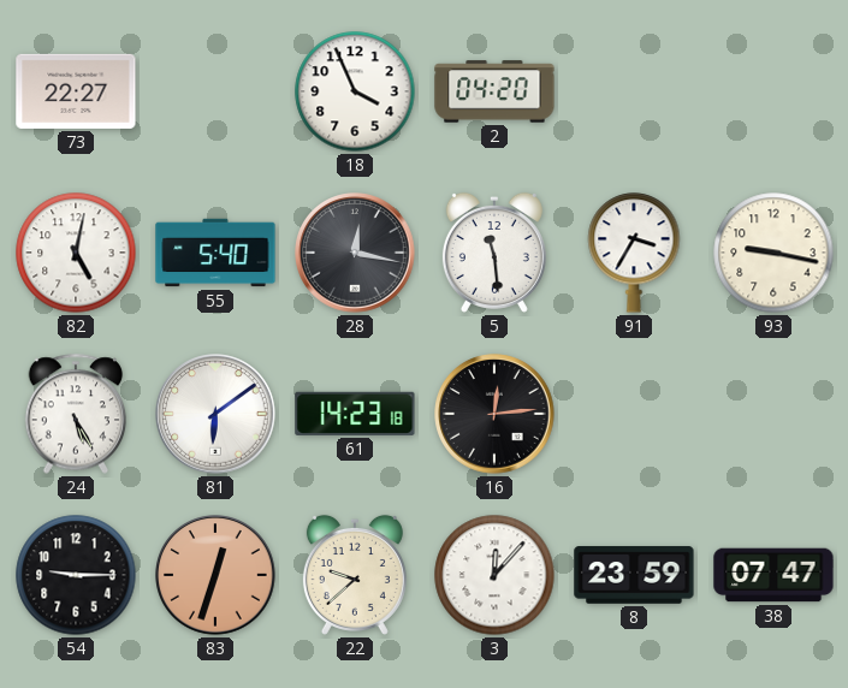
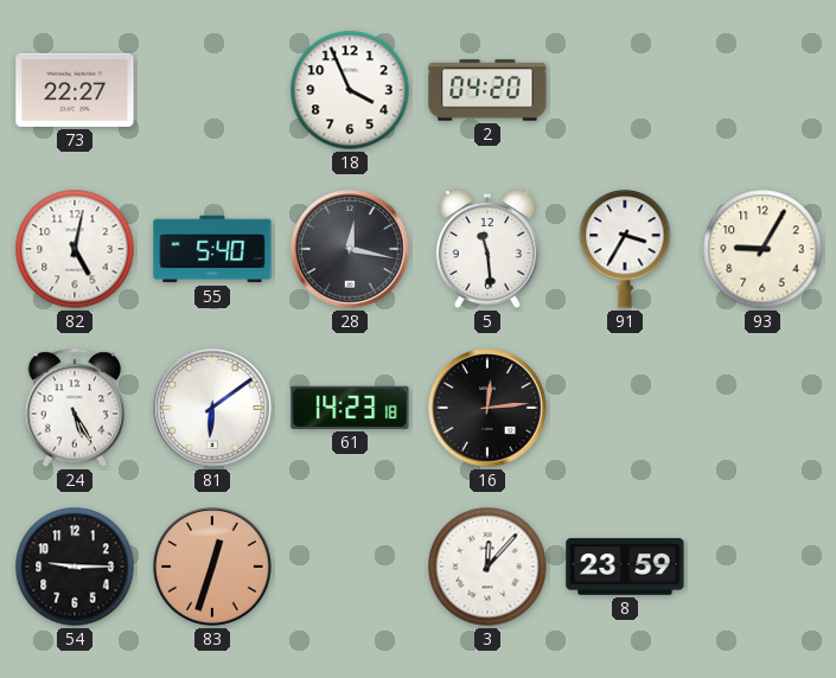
93: 9:17 -> 9:05 (762, 249)
22: 9:38 -> none (355, 575)
38: 07:47 -> none (773, 575)
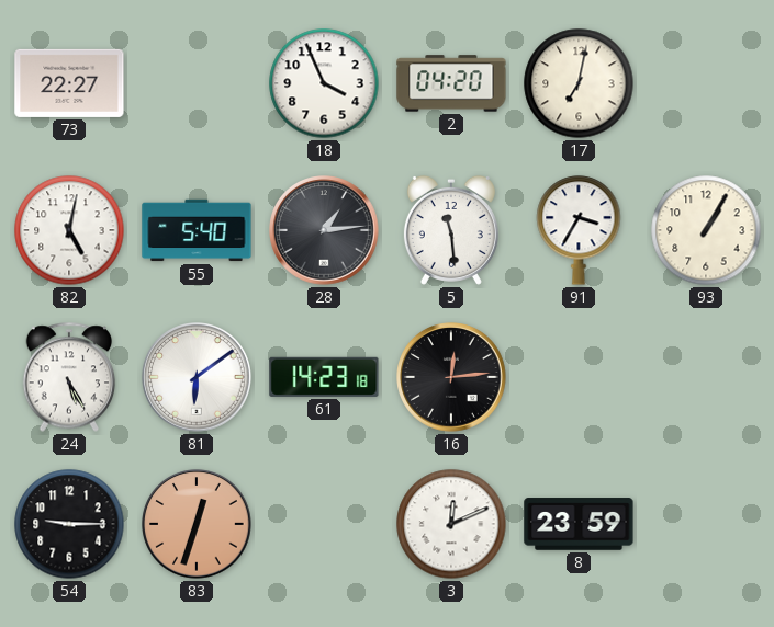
17: none -> 7:02 (579, 83)
28: 12:17 -> 1:14 (324, 230)
93: 9:05 -> 1:05 (706, 230)
3: 12:07 -> 12:11 (451, 524)
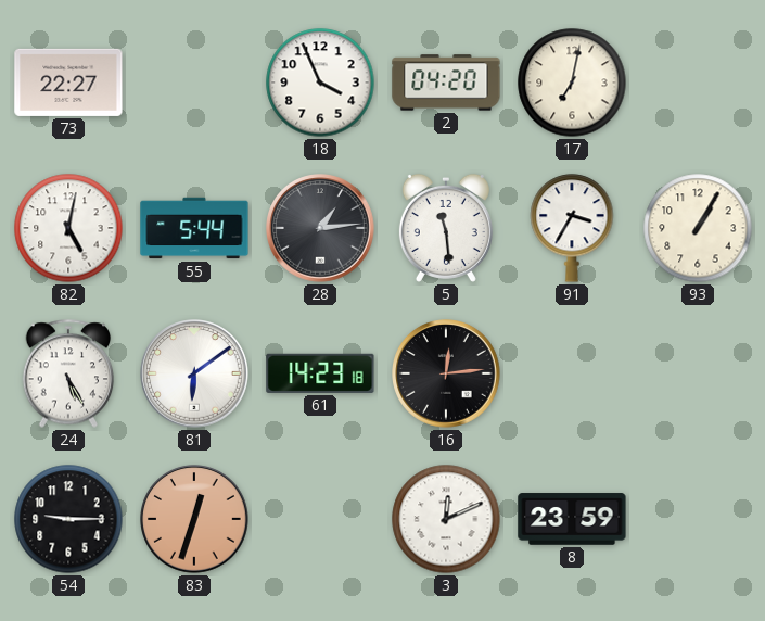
55: 5:40 -> 5:44 (194, 228)
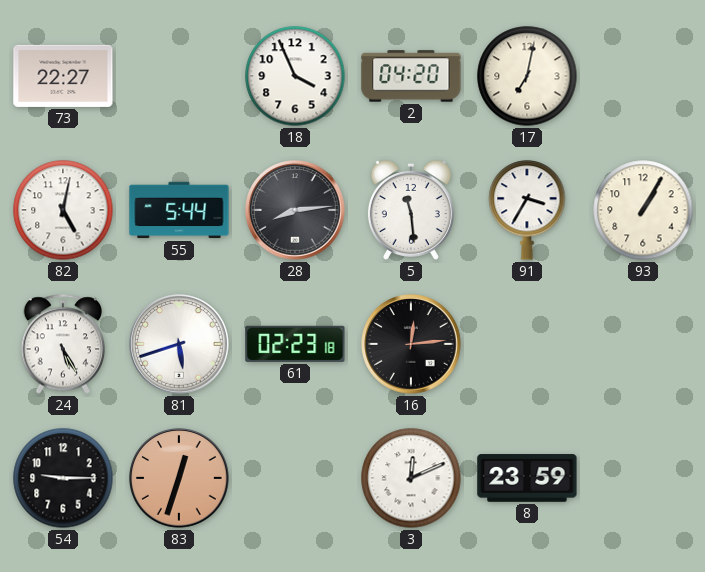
28: 1:14 -> 8:14 (295, 210)
81: 6:09 -> 5:42 (179, 344)
61: 14:23 -> 02:23 (295, 344)
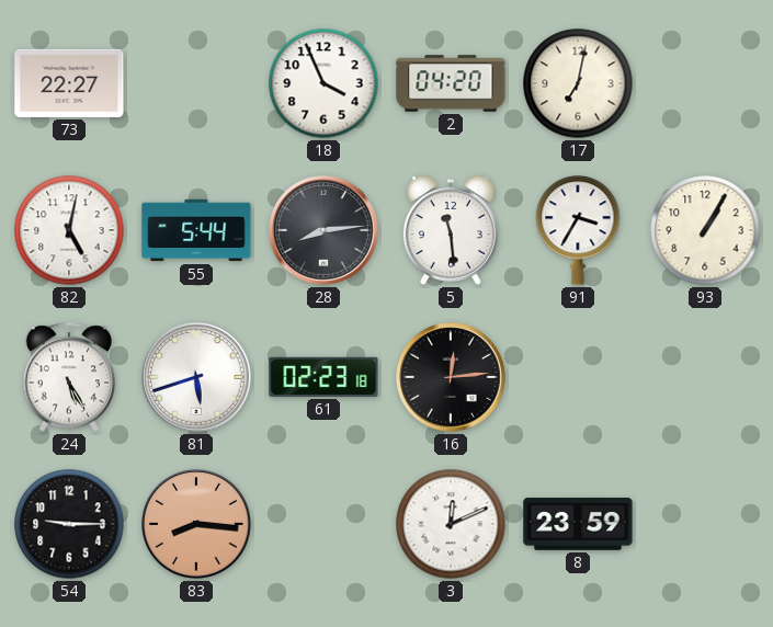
83: 12:33 -> 8:16 (196, 524)
